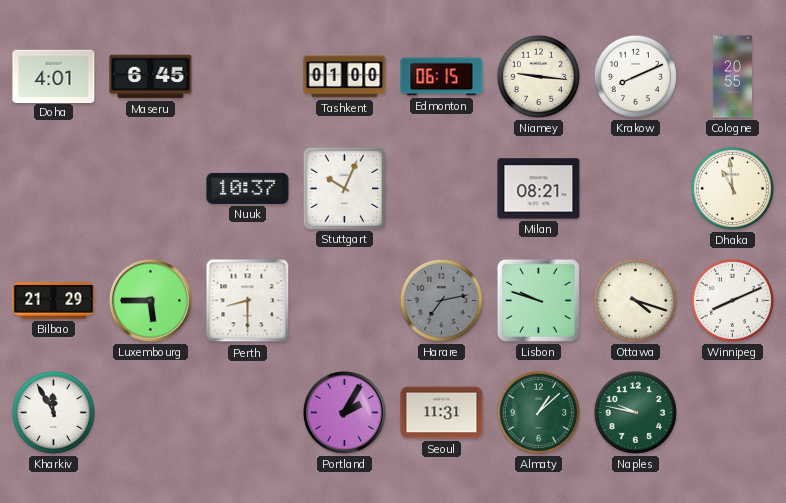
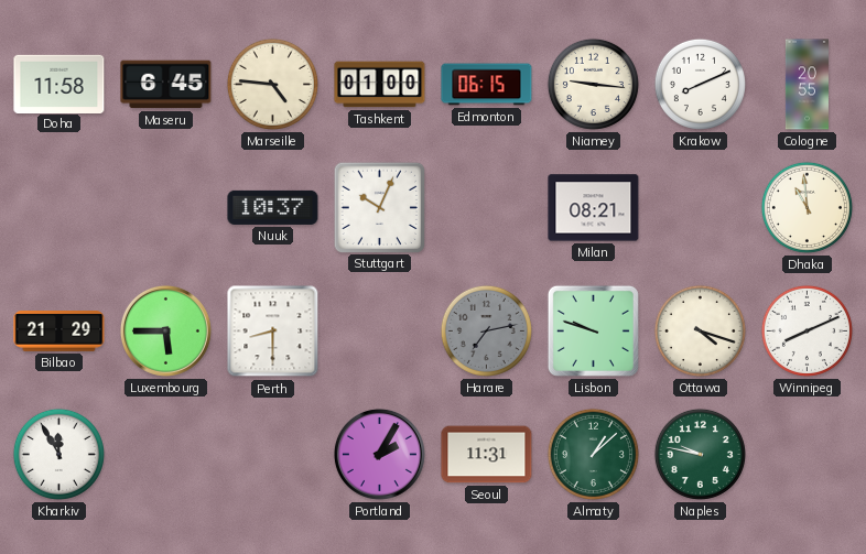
Doha: 4:01 -> 11:58 (59, 84)
Marseille: none -> 4:46 (272, 84)
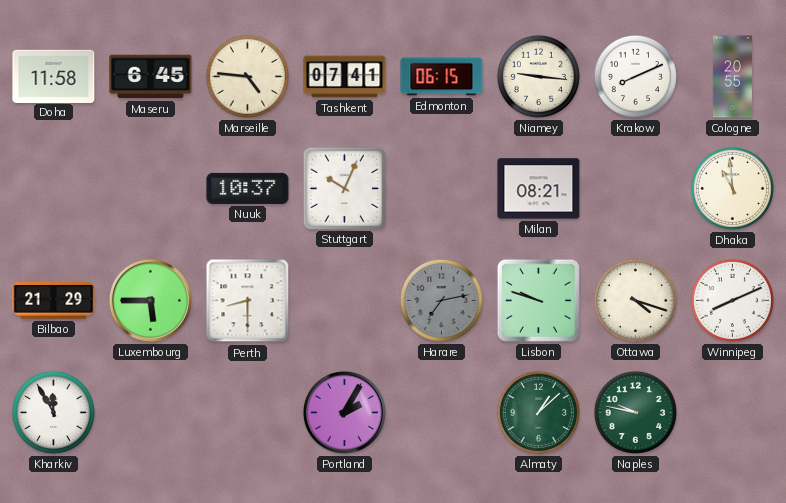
Tashkent: 01:00 -> 07:41 (345, 77)
Seoul: 11:31 -> none (487, 455)
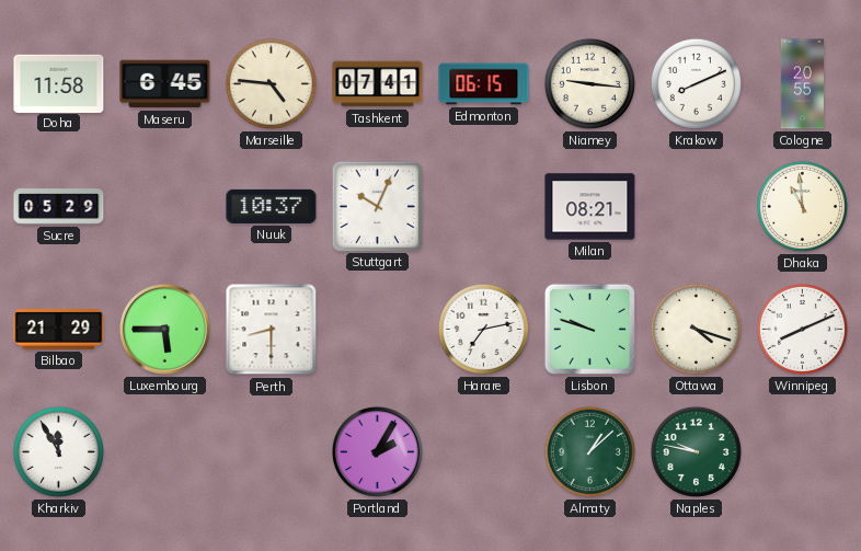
Sucre: none -> 05:29 (59, 207)
Harare dial: grey -> white (483, 329)
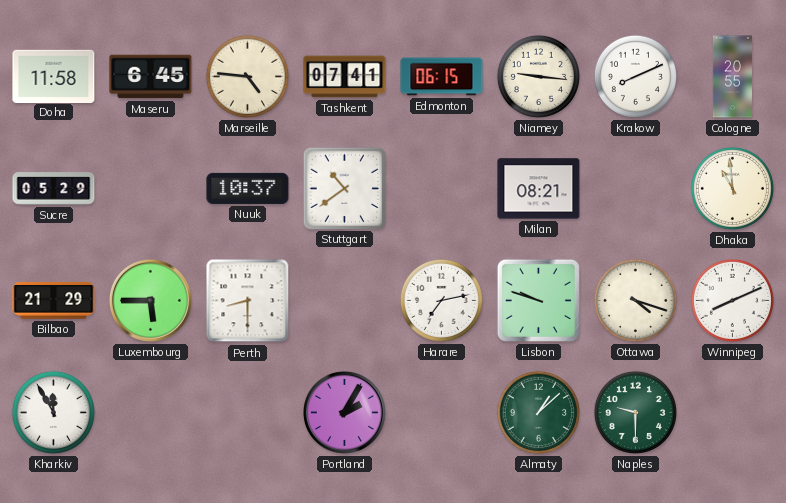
Stuttgart: 10:04 -> 10:39 (344, 188)
Naples: 9:47 -> 9:30 (635, 412)
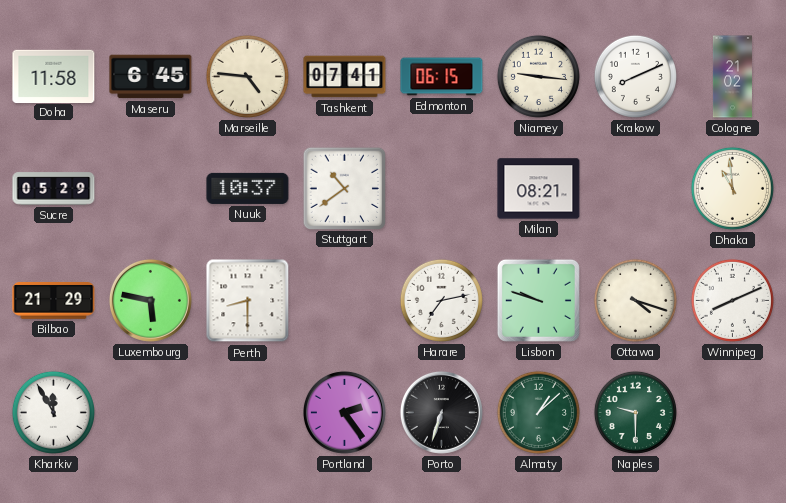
Cologne: 20:55 -> 21:02 (732, 77)
Luxembourg: 5:45 -> 5:47 (150, 300)
Portland: 2:05 -> 2:24 (344, 412)
Porto: none -> 6:33 (441, 412)
